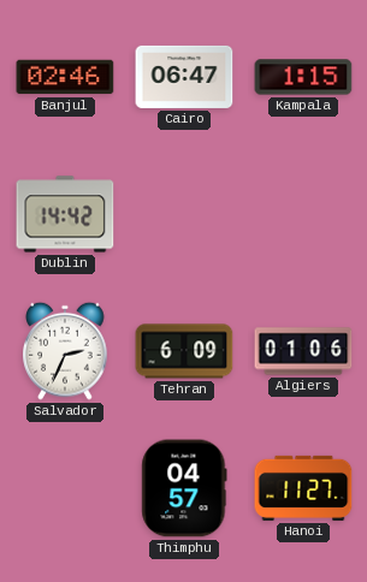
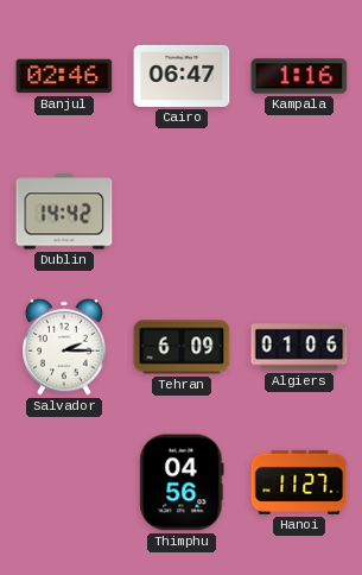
Kampala: 1:15 -> 1:16 (299, 76)
Salvador: 2:34 -> 2:15 (64, 347)
Thimphu: 04:57 -> 04:56 (182, 482)
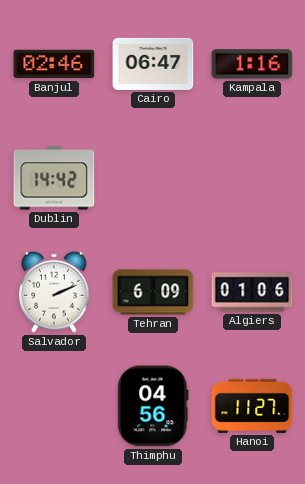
Salvador: 2:15 -> 2:11 (54, 292)
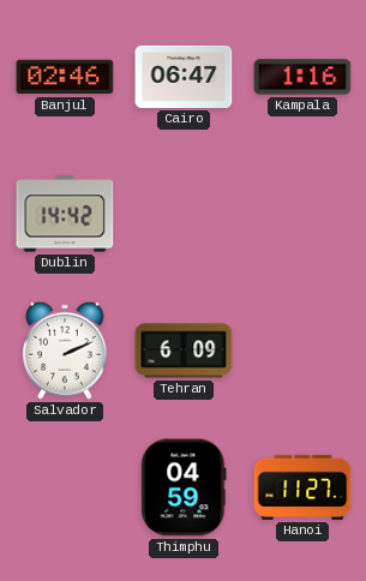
Algiers: 01:06 -> none (252, 292)
Thimphu: 04:56 -> 04:59 (184, 487)
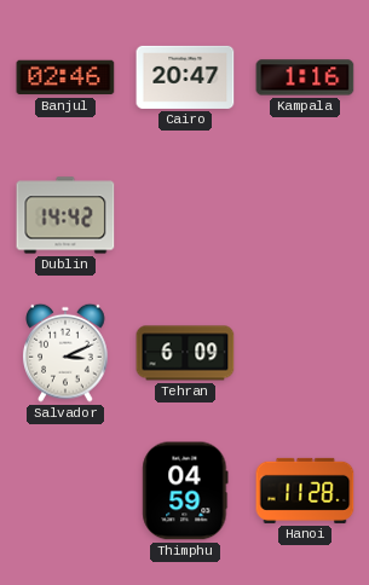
Cairo: 06:47 -> 20:47 (185, 77)
Salvador: 2:11 -> 3:11 (65, 353)
Hanoi: 11:27 -> 11:28 (305, 491)
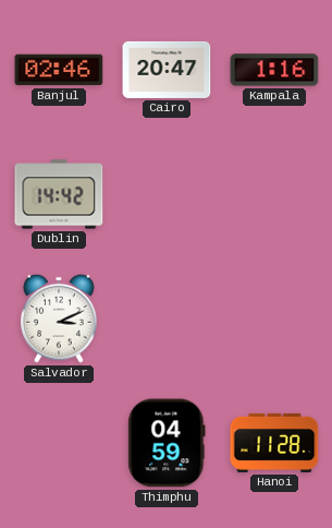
Tehran: 6:09 -> none (185, 353)
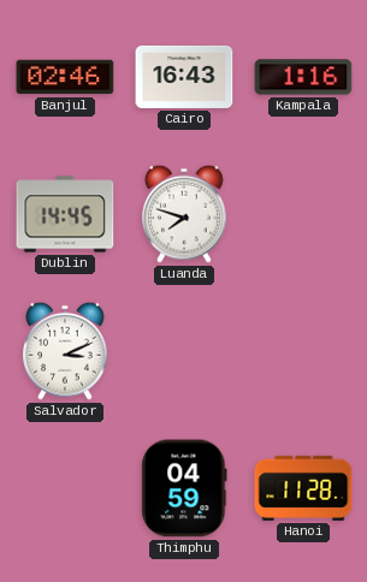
Cairo: 20:47 -> 16:43 (184, 77)
Dublin: 14:42 -> 14:45 (65, 214)
Luanda: none -> 7:48 (184, 214)
